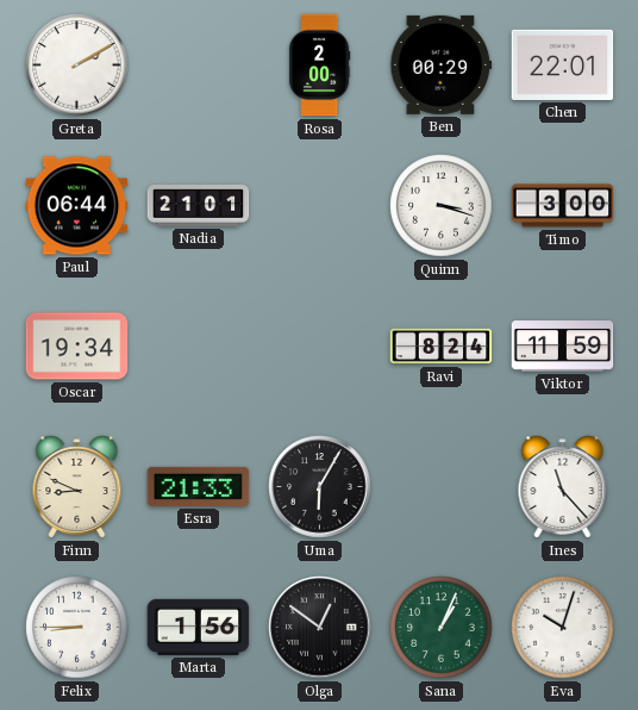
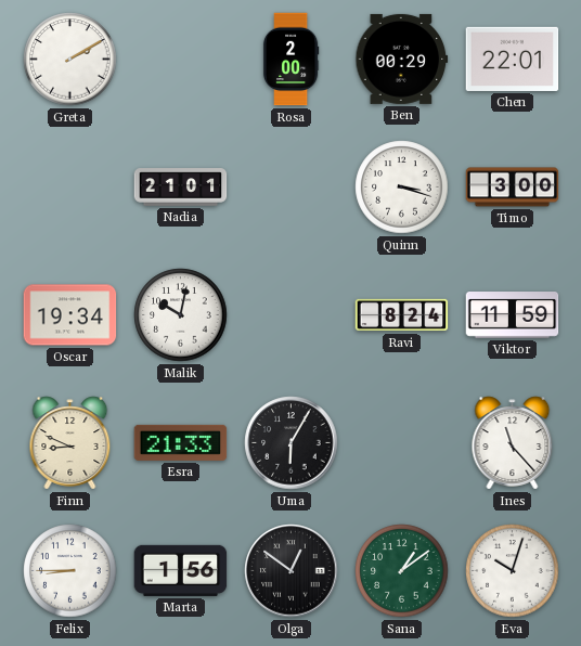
Paul: 06:44 -> none (77, 206)
Malik: none -> 10:02 (181, 315)
Sana: 1:04 -> 1:09 (402, 571)
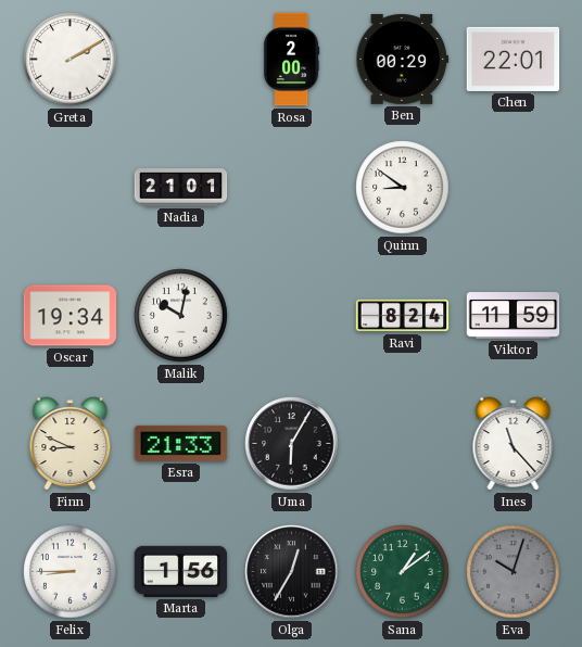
Quinn: 3:18 -> 8:51 (403, 188)
Timo: 3:00 -> none (513, 188)
Olga: 12:51 -> 12:35 (292, 572)
Eva dial: white -> grey (514, 572)
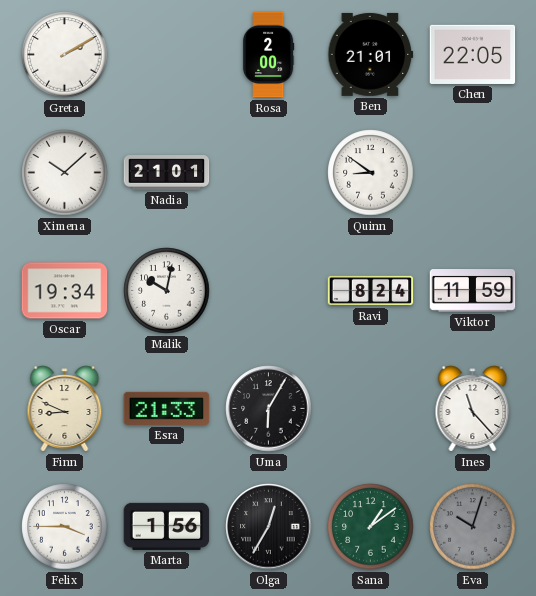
Ben: 00:29 -> 21:01 (371, 54)
Chen: 22:01 -> 22:05 (473, 54)
Ximena: none -> 10:08 (65, 173)
Felix: 8:45 -> 3:45 (65, 527)
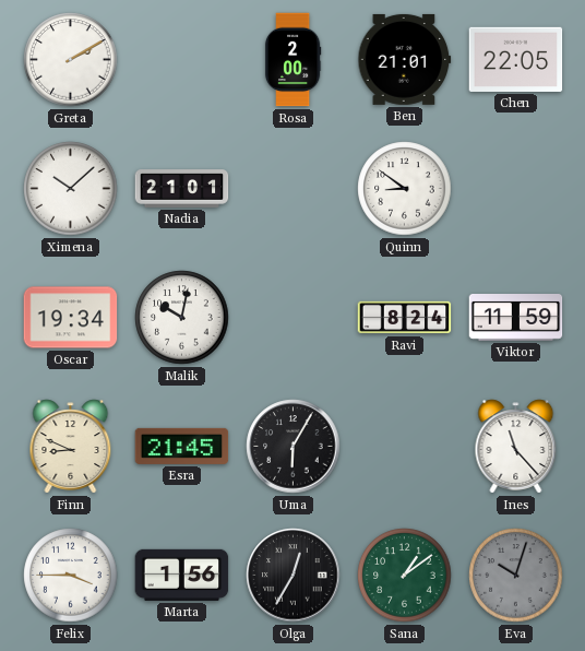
Esra: 21:33 -> 21:45 (182, 446)
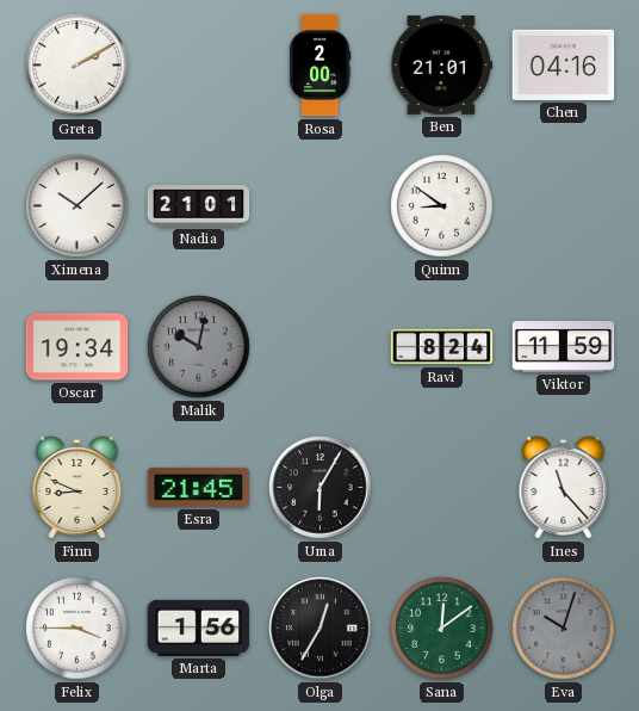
Chen: 22:05 -> 04:16 (564, 64)
Malik dial: white -> grey (199, 347)
Sana: 1:09 -> 12:09 (442, 629)
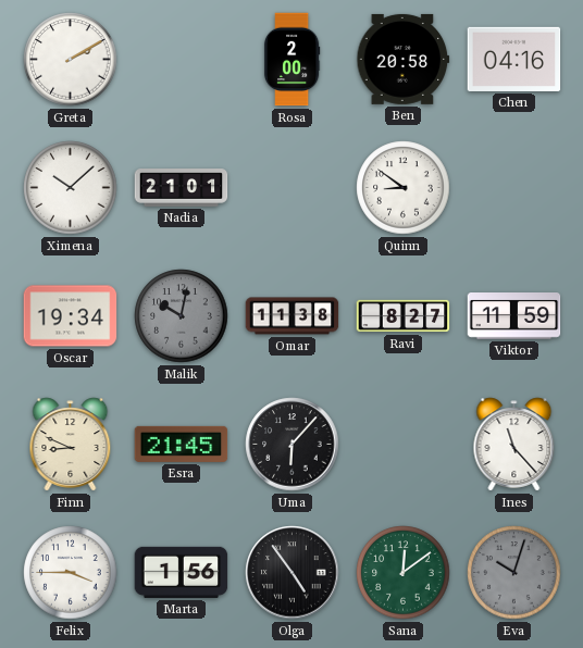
Ben: 21:01 -> 20:58 (404, 59)
Omar: none -> 11:38 (293, 316)
Ravi: 8:24 -> 8:27 (404, 316)
Uma: 6:05 -> 6:07 (293, 445)
Olga: 12:35 -> 4:54 (293, 573)
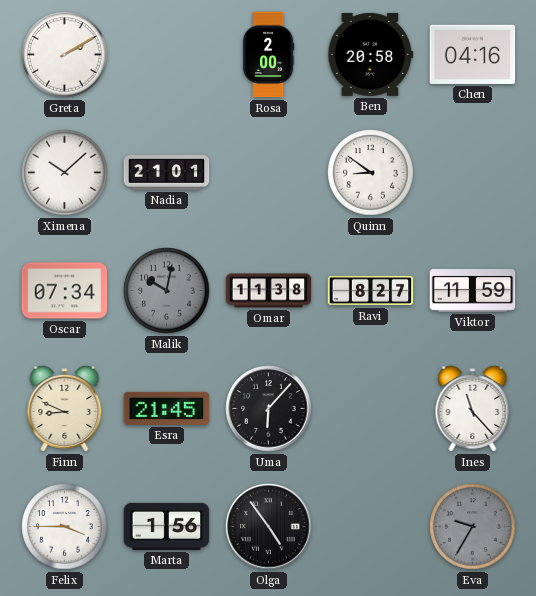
Oscar: 19:34 -> 07:34 (65, 291)
Sana: 12:09 -> none (404, 573)
Eva: 10:03 -> 9:35 (473, 527)
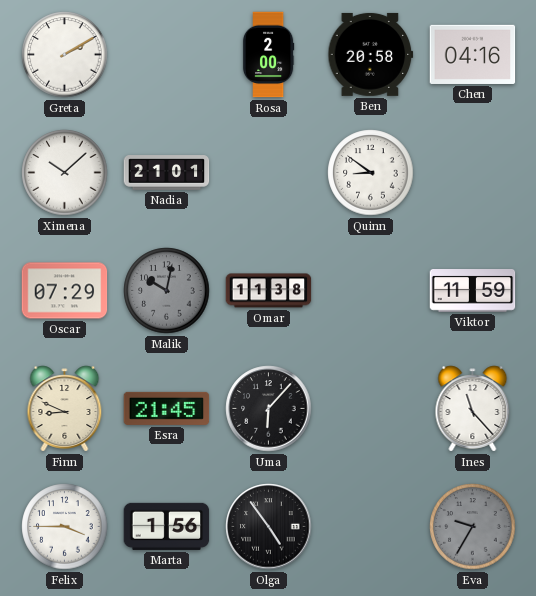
Oscar: 07:34 -> 07:29 (65, 291)
Ravi: 8:27 -> none (371, 291)
